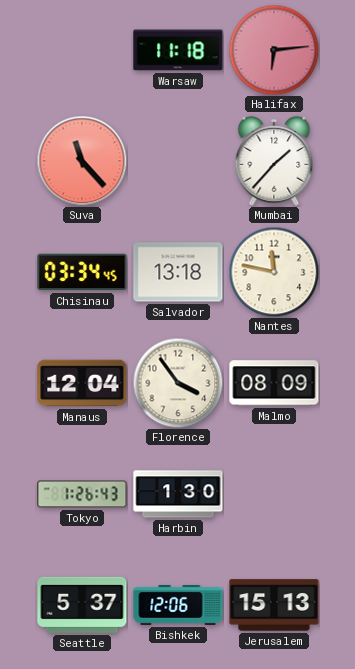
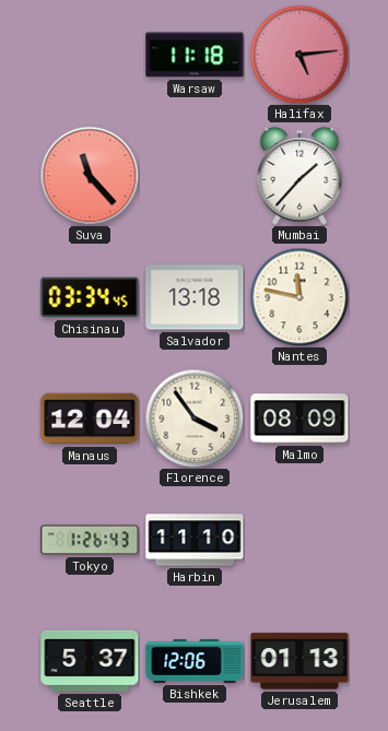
Halifax: 6:14 -> 5:14 (299, 55)
Harbin: 1:30 -> 11:10 (195, 540)
Jerusalem: 15:13 -> 01:13 (299, 661)
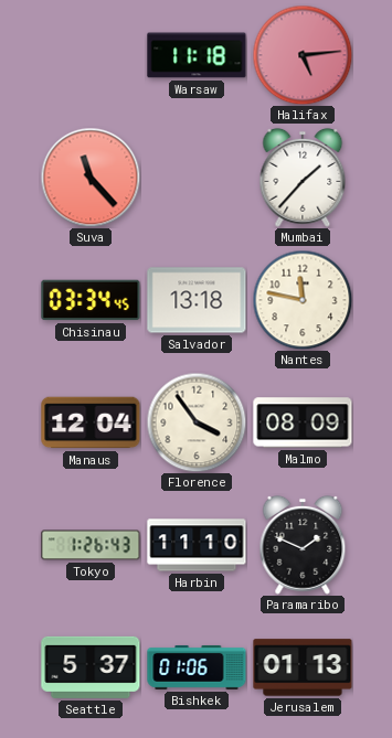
Paramaribo: none -> 1:49 (303, 545)
Bishkek: 12:06 -> 01:06 (197, 667)
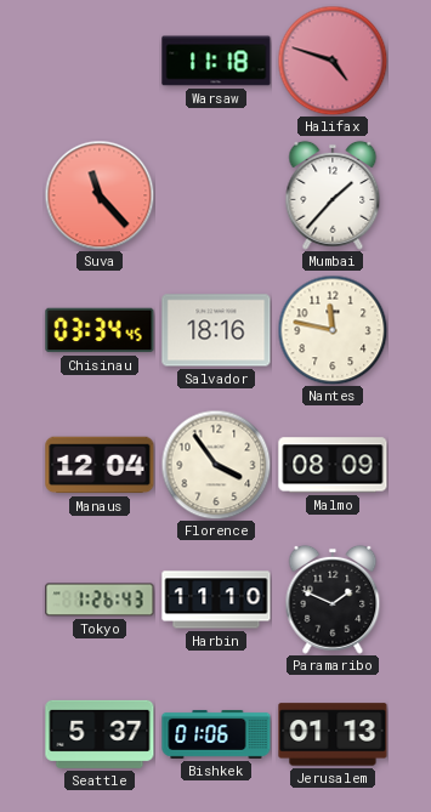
Halifax: 5:14 -> 4:48 (333, 61)
Salvador: 13:18 -> 18:16 (216, 330)
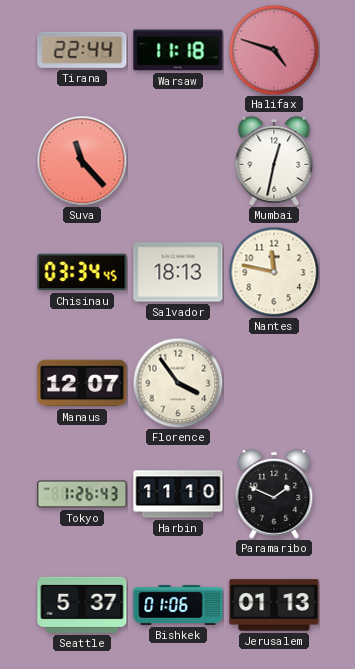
Tirana: none -> 22:44 (82, 50)
Mumbai: 1:37 -> 12:32 (274, 161)
Salvador: 18:16 -> 18:13 (178, 272)
Manaus: 12:04 -> 12:07 (82, 383)
Malmo: 08:09 -> none (333, 465)
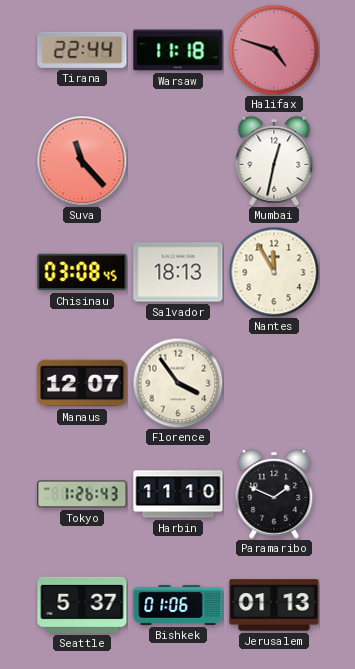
Chisinau: 03:34 -> 03:08 (82, 272)
Nantes: 11:47 -> 11:55 (274, 272)
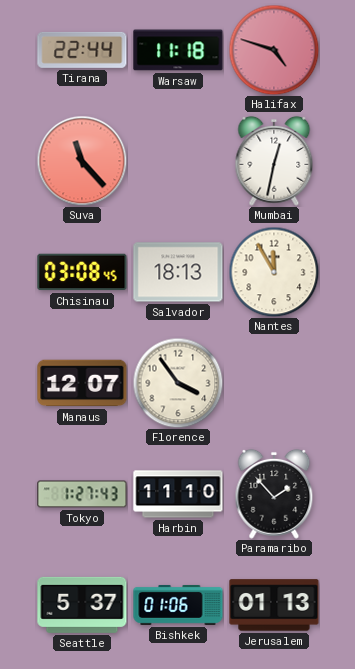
Tokyo: 1:26 -> 1:27 (82, 494)
Paramaribo: 1:49 -> 1:53 (274, 494)
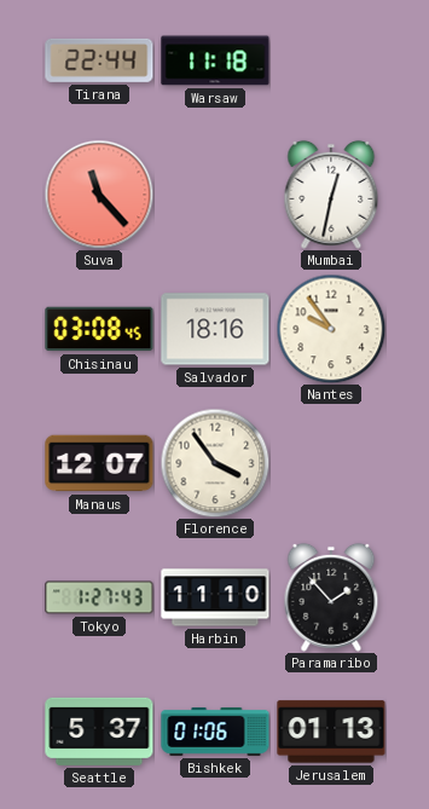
Halifax: 4:48 -> none (274, 50)
Salvador: 18:13 -> 18:16 (215, 329)
Nantes: 11:55 -> 9:54 (331, 329)
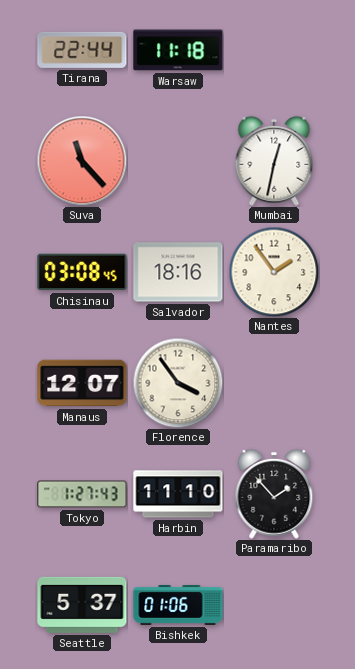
Nantes: 9:54 -> 1:54 (274, 272)
Jerusalem: 01:13 -> none (331, 732)
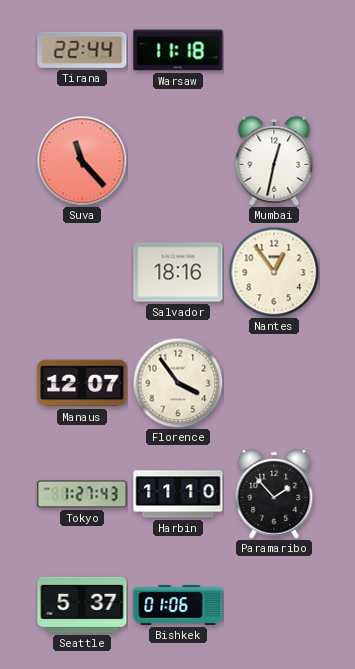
Chisinau: 03:08 -> none (82, 272)
Nantes: 1:54 -> 12:54 (274, 272)
